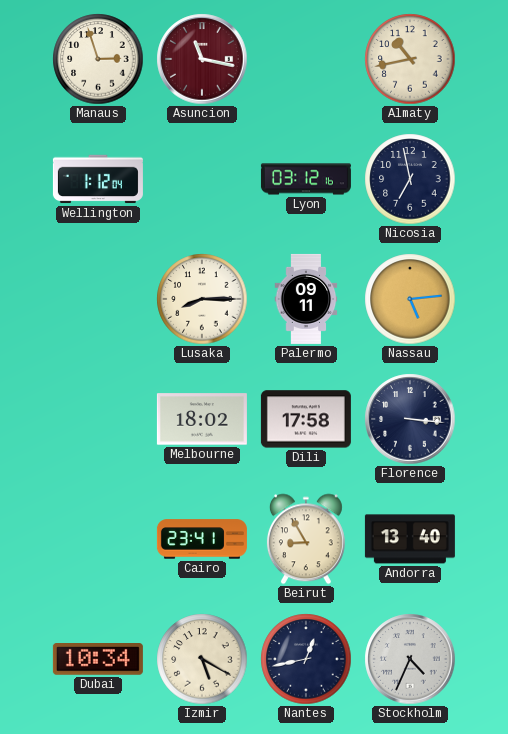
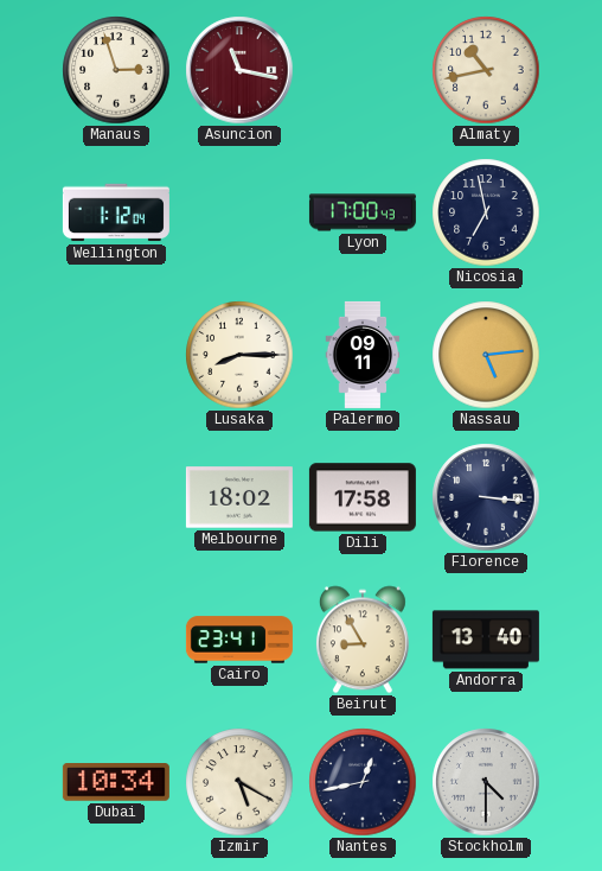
Lyon: 03:12 -> 17:00 (363, 212)
Stockholm: 4:34 -> 4:30 (486, 782)
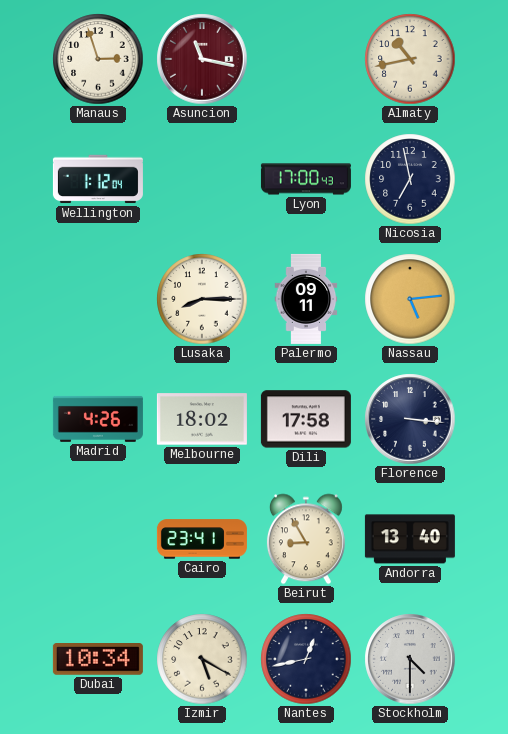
Madrid: none -> 4:26 (98, 419)
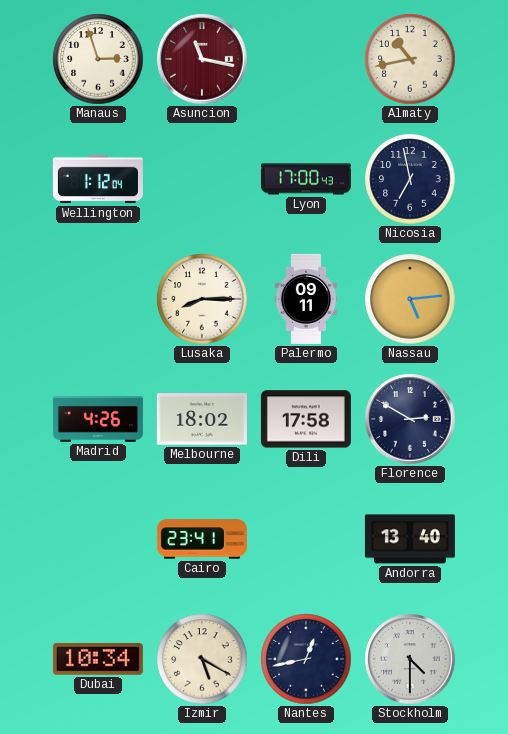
Florence: 3:16 -> 2:50 (410, 419)
Beirut: 8:55 -> none (306, 539)
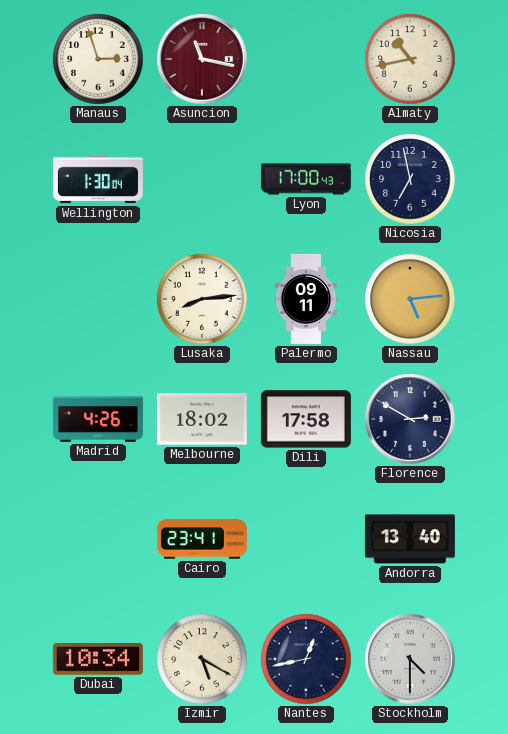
Wellington: 1:12 -> 1:30 (98, 179)
Lusaka: 8:15 -> 8:14 (202, 299)
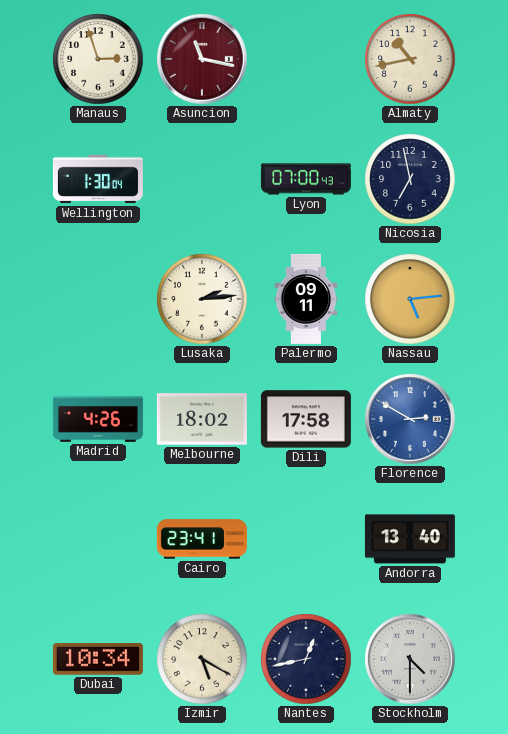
Lyon: 17:00 -> 07:00 (306, 179)
Lusaka: 8:14 -> 2:14 (202, 299)
Florence dial: navy -> blue (410, 419)
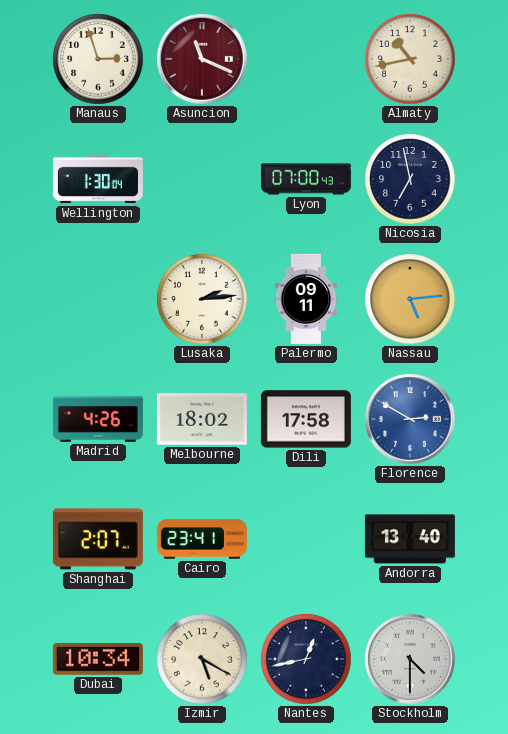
Asuncion: 11:17 -> 11:19 (202, 59)
Shanghai: none -> 2:07 (98, 539)
